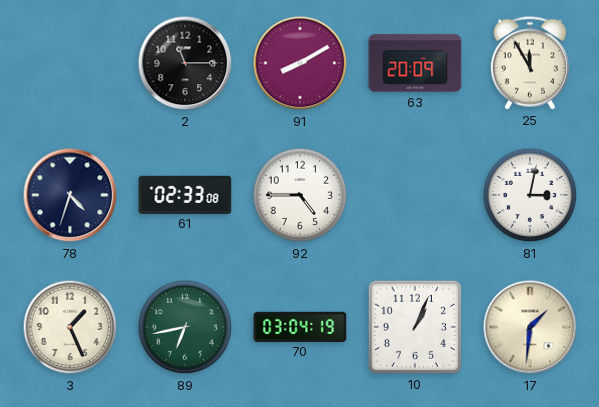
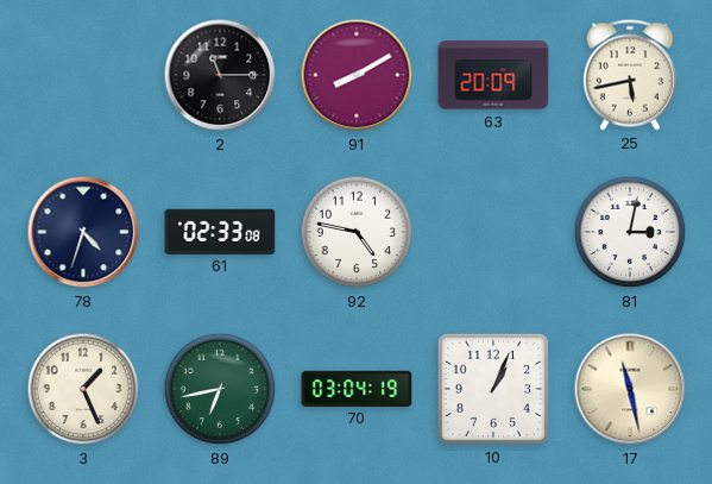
25: 11:55 -> 5:43 (630, 75)
92: 4:45 -> 4:47 (357, 232)
17: 1:31 -> 11:28 (630, 389)
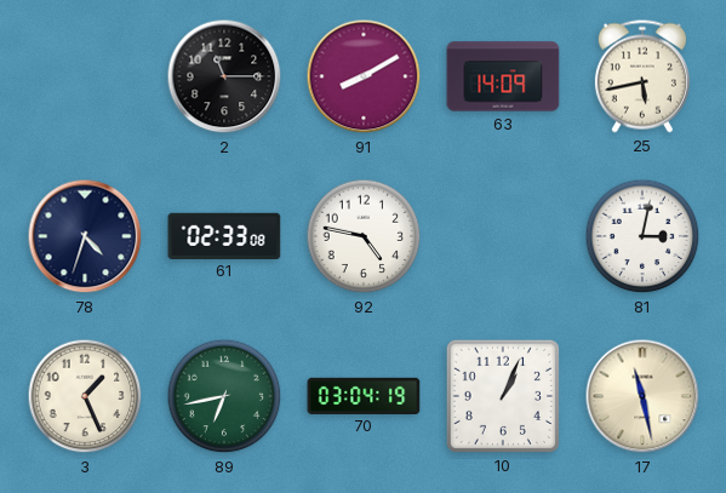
63: 20:09 -> 14:09 (503, 76)
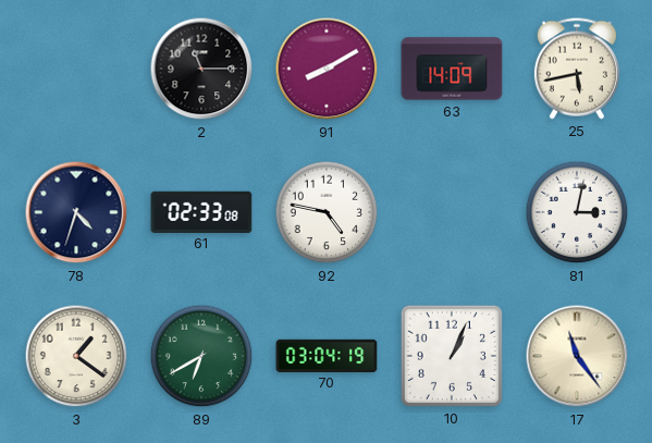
3: 1:26 -> 1:21 (76, 356)
89: 6:43 -> 6:40 (201, 356)
17: 11:28 -> 11:24 (577, 356)
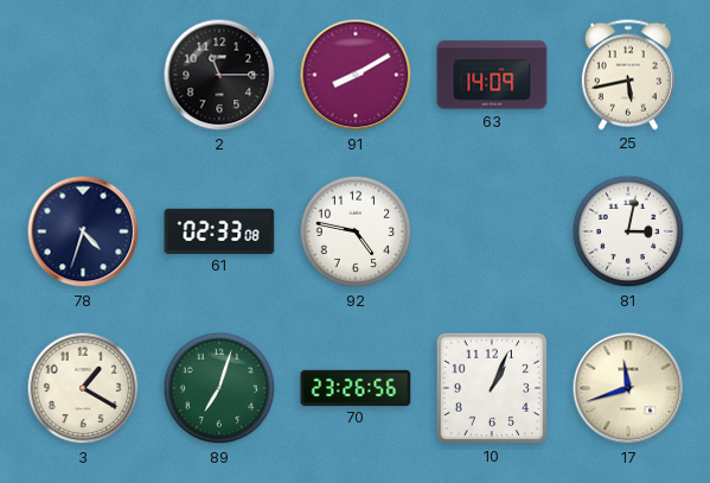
3: 1:21 -> 1:20 (83, 388)
89: 6:40 -> 7:03 (219, 388)
70: 03:04 -> 23:26 (356, 387)
17: 11:24 -> 11:42 (628, 388)
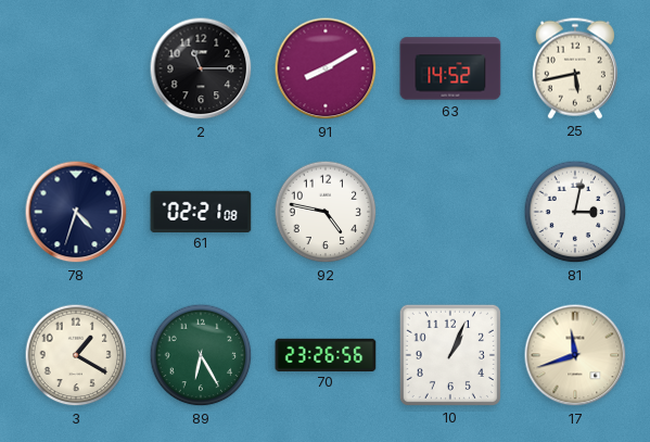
63: 14:09 -> 14:52 (450, 68)
61: 02:33 -> 02:21 (201, 211)
89: 7:03 -> 6:25 (201, 355)
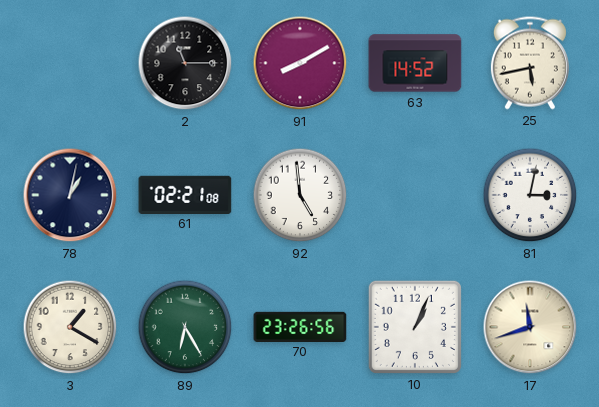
78: 4:33 -> 1:02 (70, 195)
92: 4:47 -> 4:59 (300, 195)
